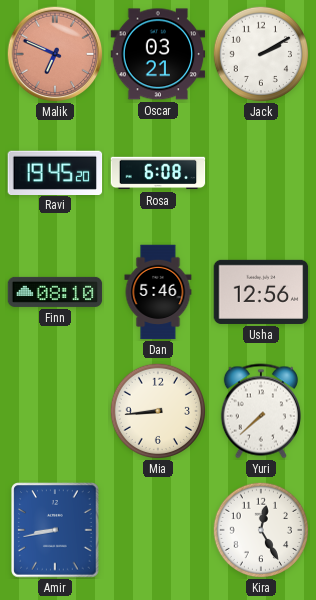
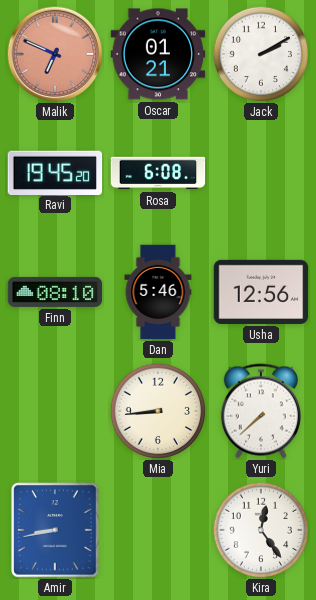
Oscar: 03:21 -> 01:21 (158, 54)
Kira: 12:25 -> 12:24 (260, 529)
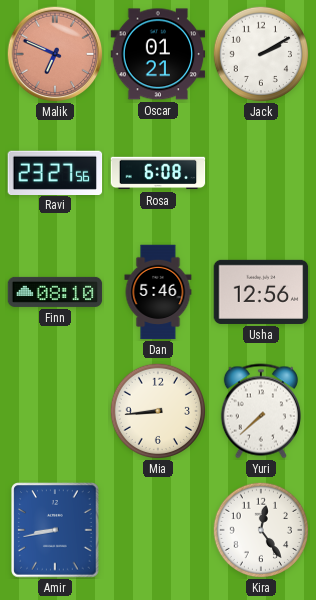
Ravi: 19:45 -> 23:27 (55, 172)
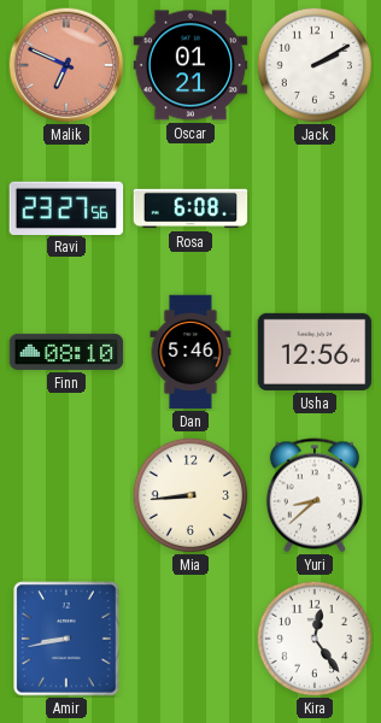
Yuri: 7:38 -> 8:38 (315, 495)
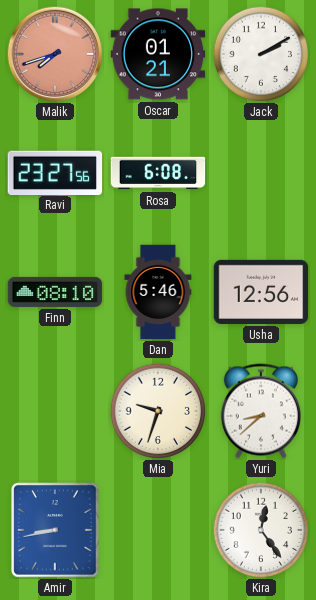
Malik: 6:49 -> 7:42 (55, 54)
Mia: 8:44 -> 9:33 (157, 410)
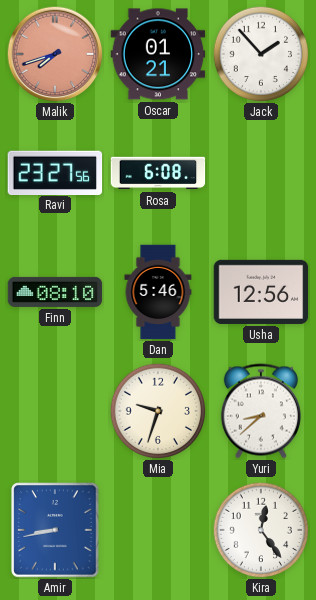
Jack: 2:10 -> 1:53 (260, 53)
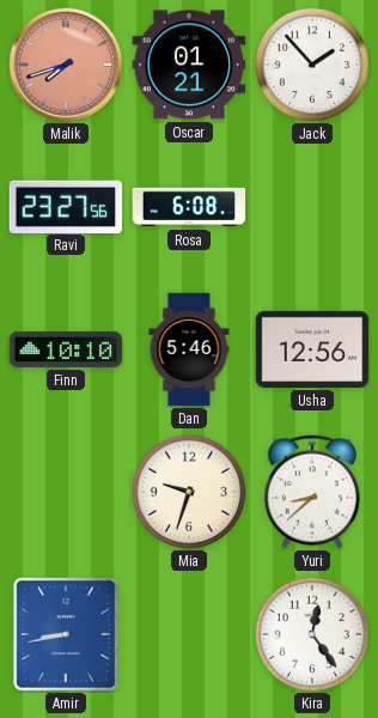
Finn: 08:10 -> 10:10 (66, 349)
